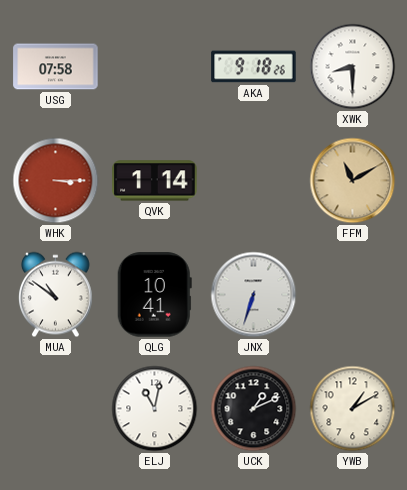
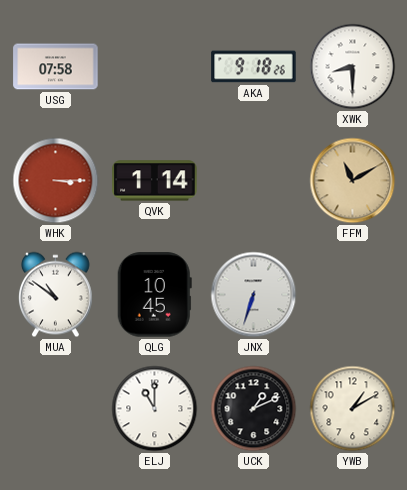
QLG: 10:41 -> 10:45 (154, 295)
ELJ: 11:02 -> 11:00 (155, 409)
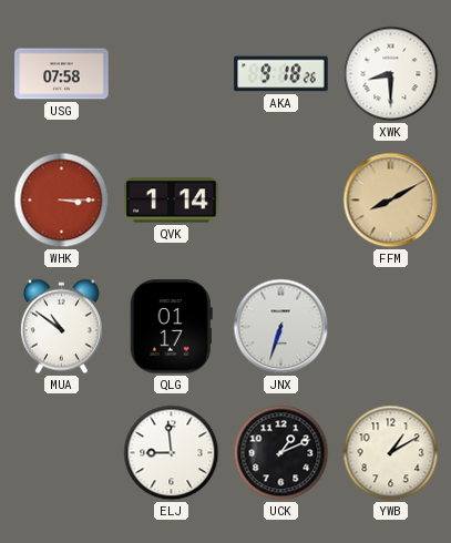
FFM: 11:10 -> 8:10 (391, 201)
QLG: 10:45 -> 01:17 (171, 327)
ELJ: 11:00 -> 8:59 (172, 453)
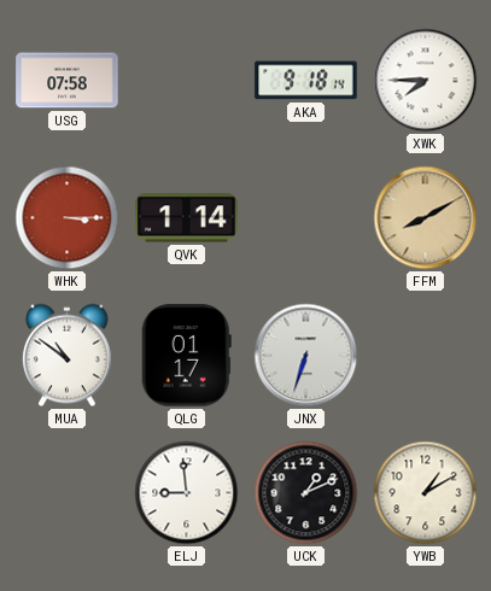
AKA: 9:18:26 -> 9:18:14 (306, 81)
XWK: 8:30 -> 7:45 (426, 81)
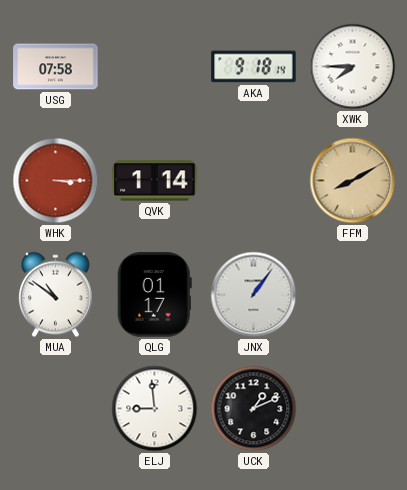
JNX: 6:33 -> 1:06 (254, 295)
YWB: 1:10 -> none (426, 493)
